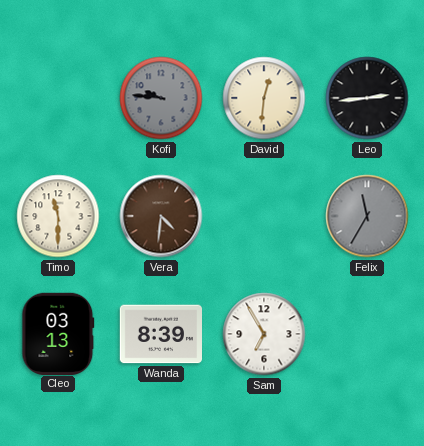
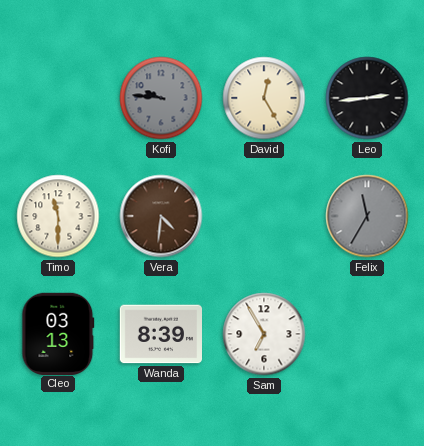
David: 12:31 -> 12:25 (264, 98)
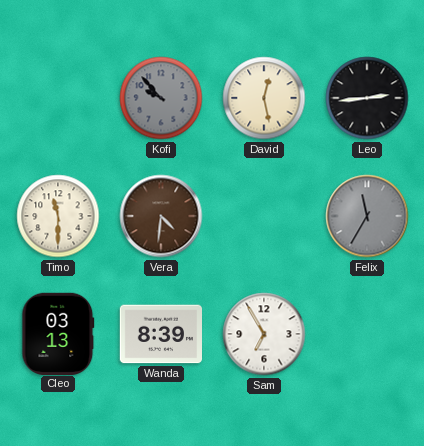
Kofi: 9:46 -> 9:53 (161, 98)
David: 12:25 -> 12:28 (264, 98)
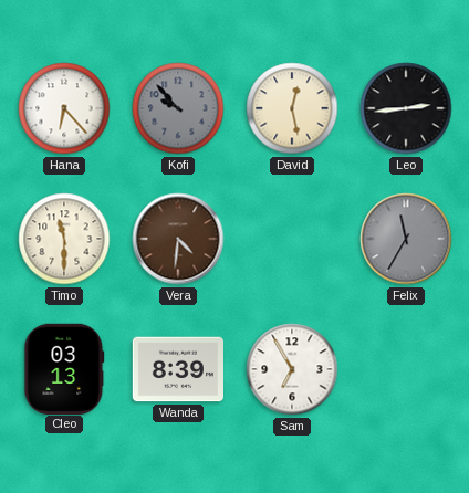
Hana: none -> 6:23 (64, 108)
